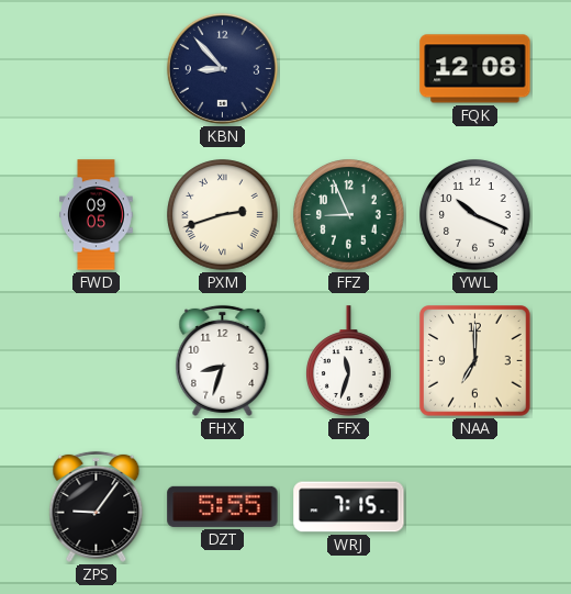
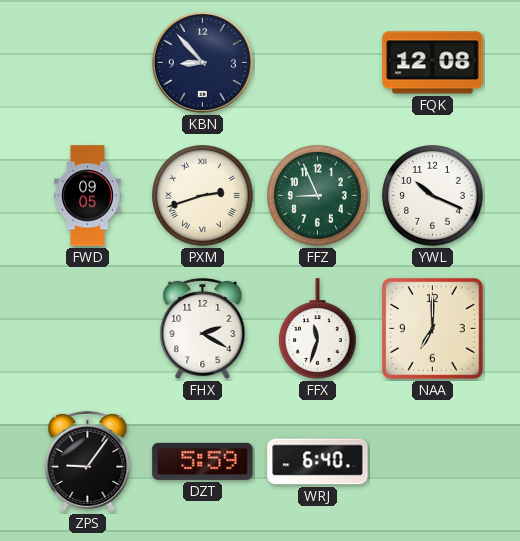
FHX: 8:33 -> 2:20 (203, 328)
DZT: 5:55 -> 5:59 (203, 461)
WRJ: 7:15 -> 6:40 (318, 462)
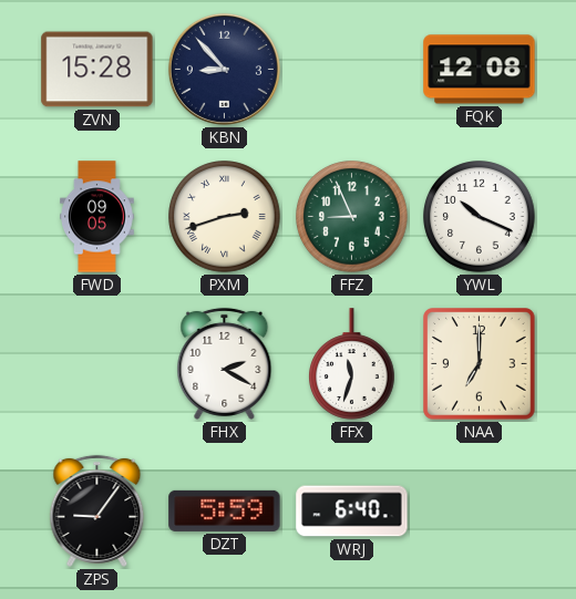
ZVN: none -> 15:28 (97, 70)
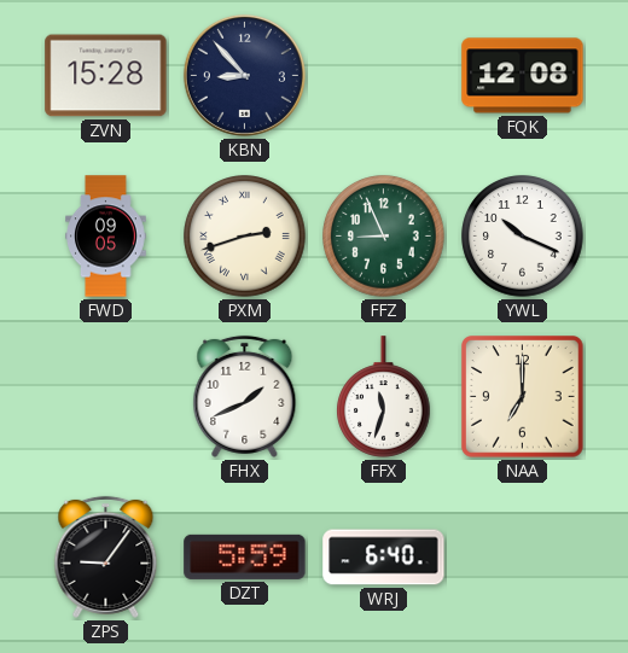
FHX: 2:20 -> 1:41 (245, 396)
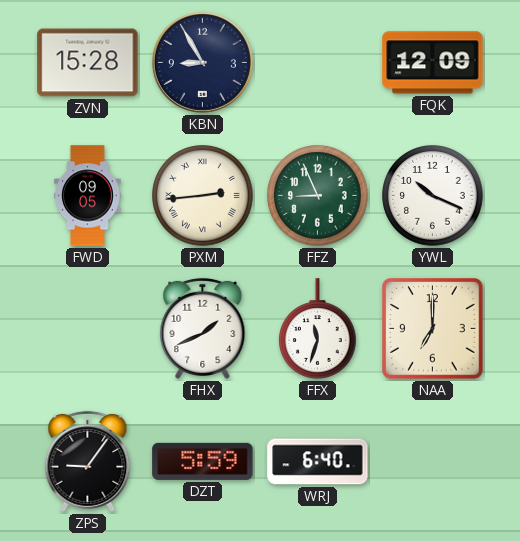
KBN: 8:53 -> 8:55 (202, 62)
FQK: 12:08 -> 12:09 (433, 63)
PXM: 2:42 -> 2:44 (203, 196)
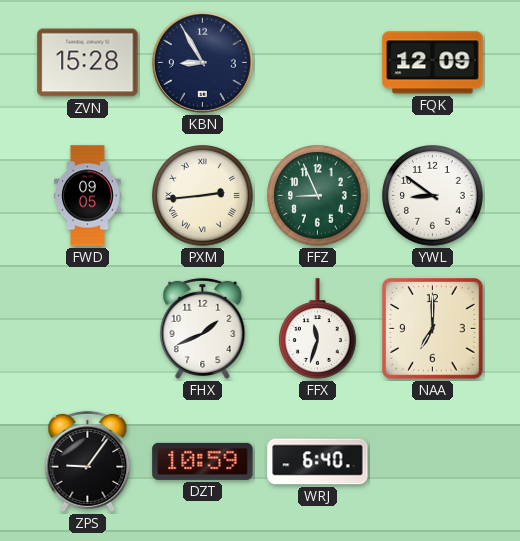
YWL: 10:19 -> 8:51 (433, 196)
DZT: 5:59 -> 10:59 (203, 461)
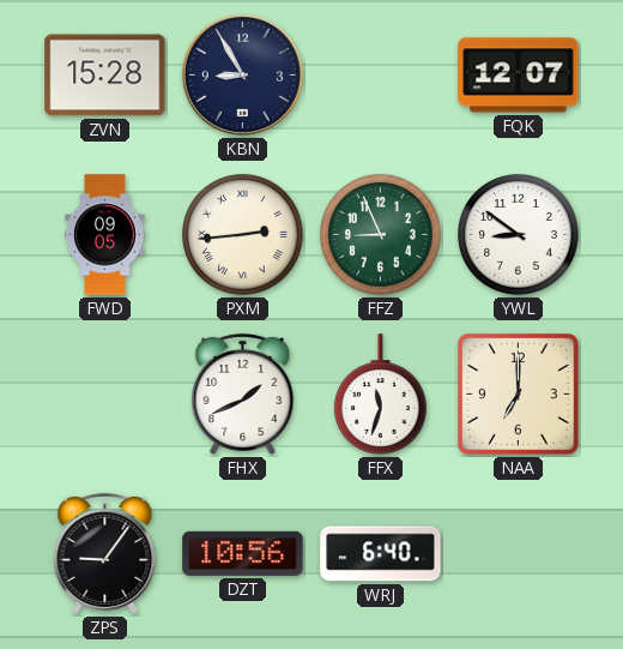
FQK: 12:09 -> 12:07 (519, 76)
DZT: 10:59 -> 10:56 (243, 553)
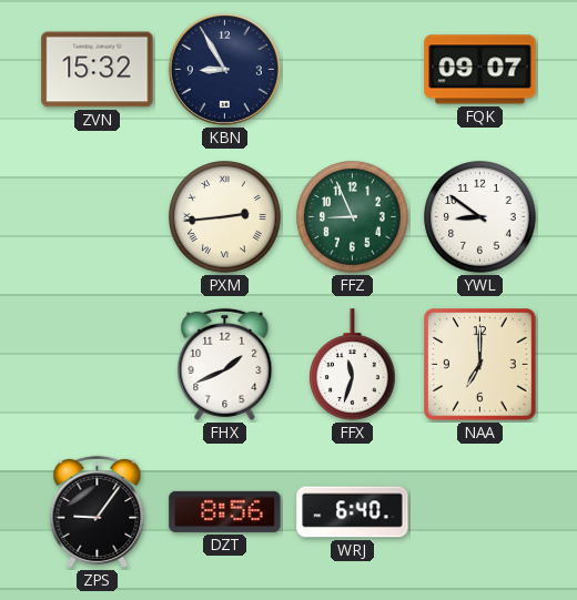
ZVN: 15:28 -> 15:32 (98, 70)
FQK: 12:07 -> 09:07 (480, 70)
FWD: 09:05 -> none (105, 235)
DZT: 10:56 -> 8:56 (225, 511)
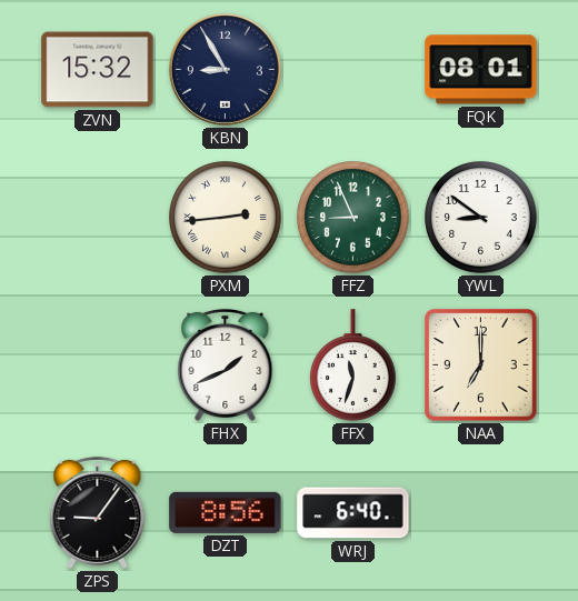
FQK: 09:07 -> 08:01 (481, 70)
